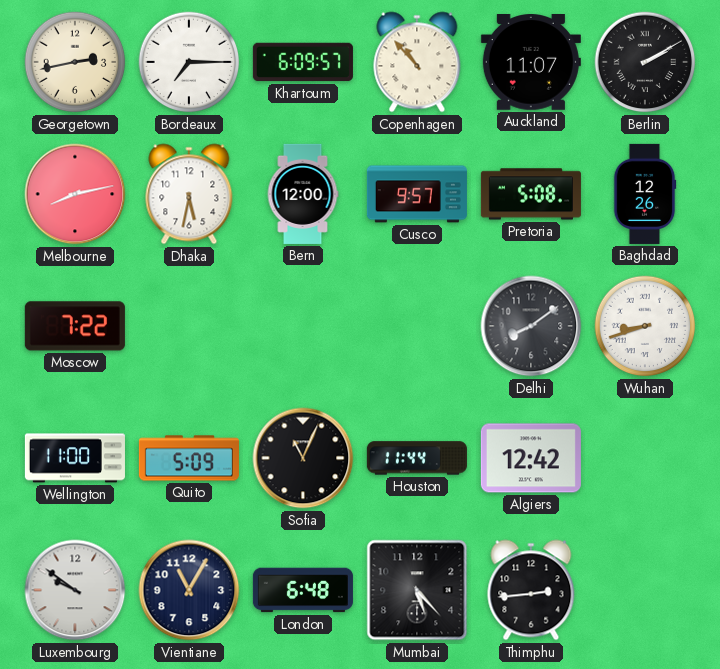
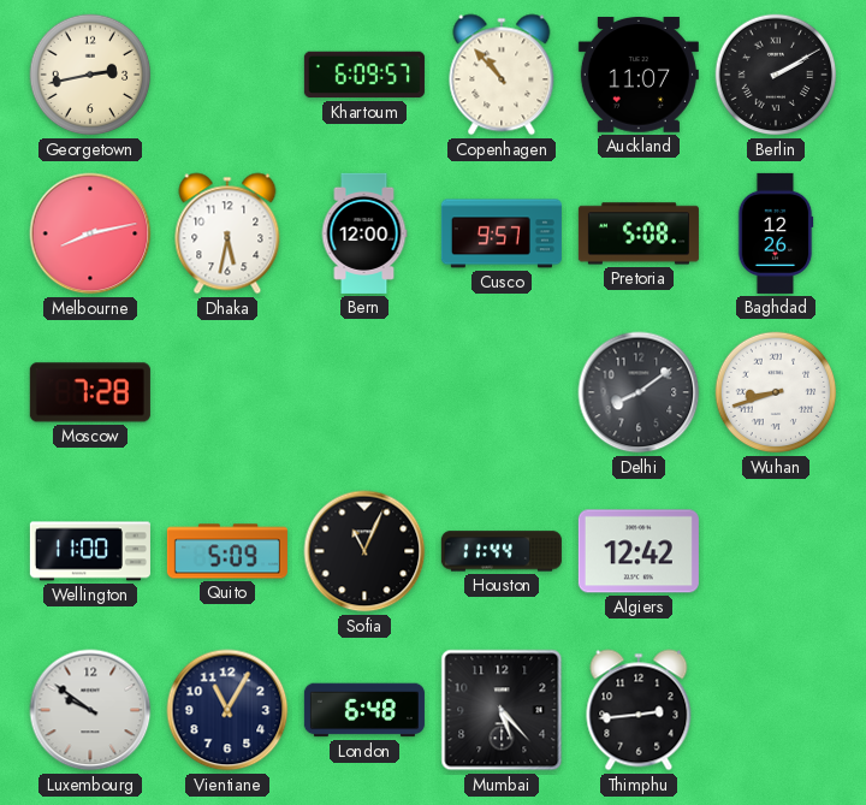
Bordeaux: 7:15 -> none (189, 62)
Moscow: 7:22 -> 7:28 (90, 392)
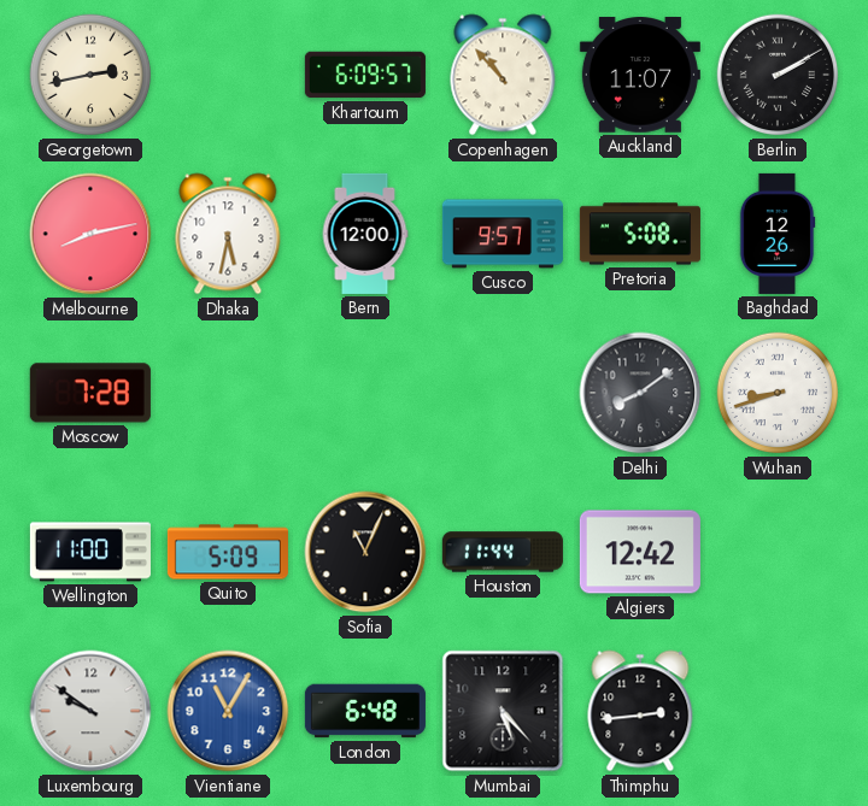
Vientiane dial: navy -> blue (228, 711)
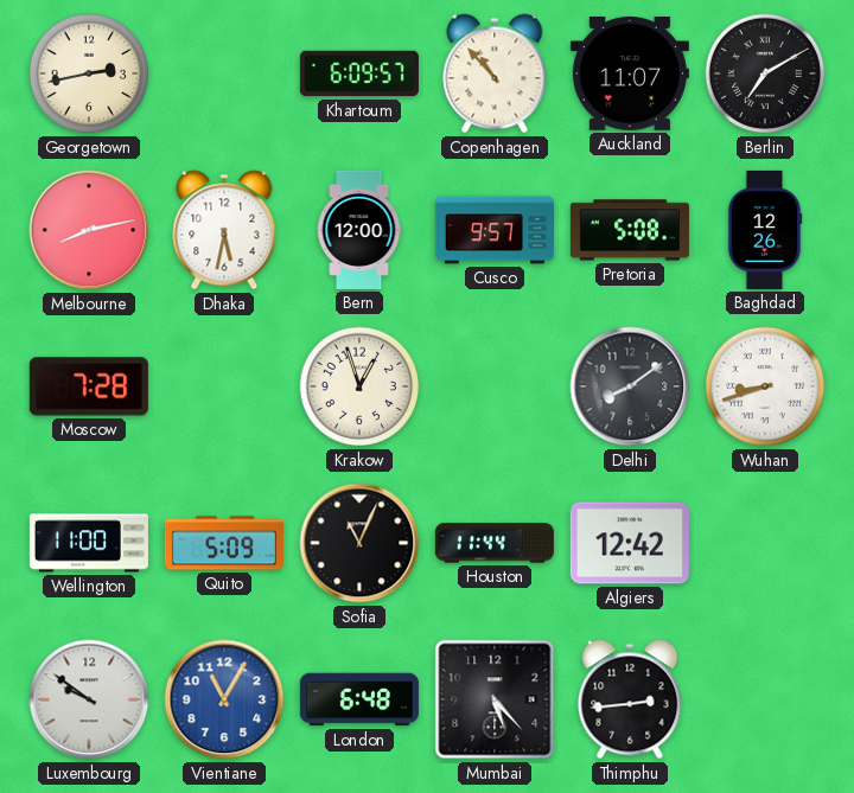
Berlin: 2:10 -> 7:10 (765, 73)
Krakow: none -> 12:57 (359, 386)
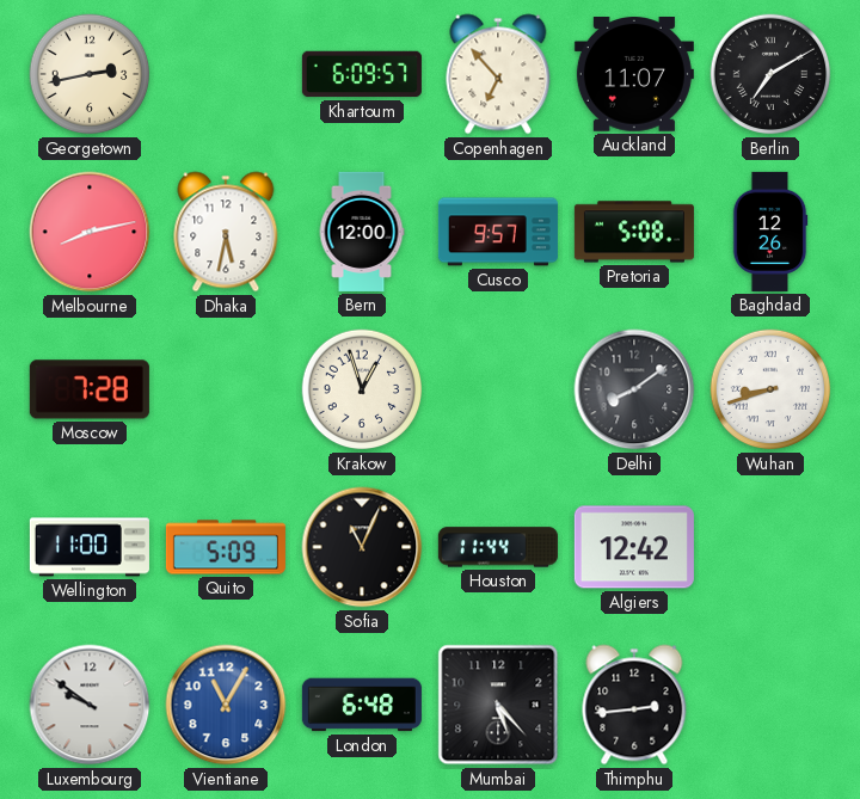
Copenhagen: 10:53 -> 6:53 (498, 74)
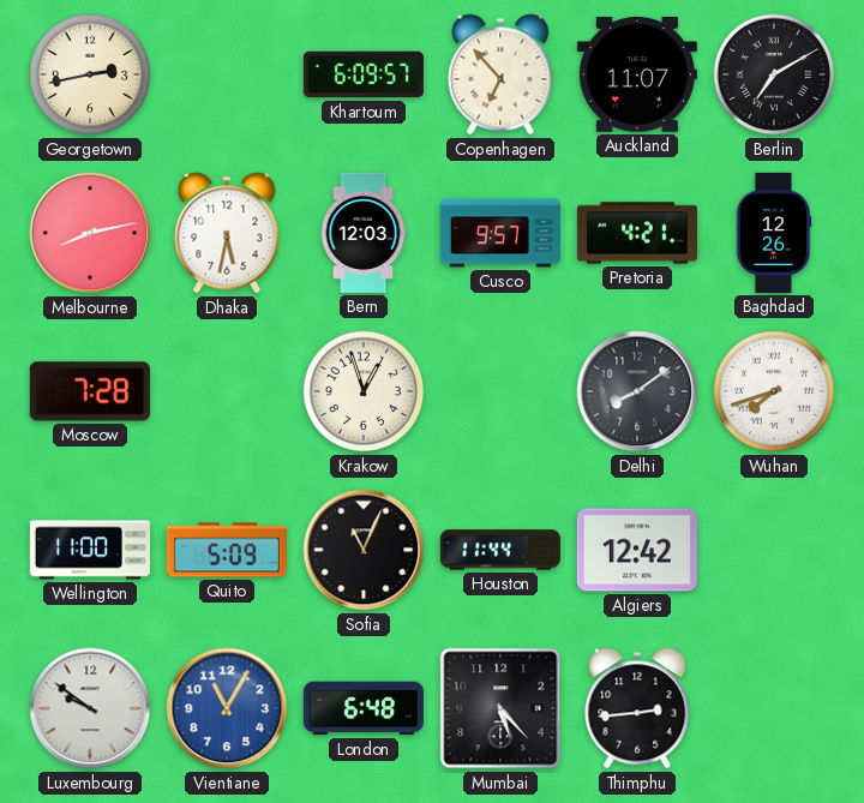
Bern: 12:00 -> 12:03 (364, 233)
Pretoria: 5:08 -> 4:21 (637, 233)
Wuhan: 8:42 -> 7:42 (774, 391)
